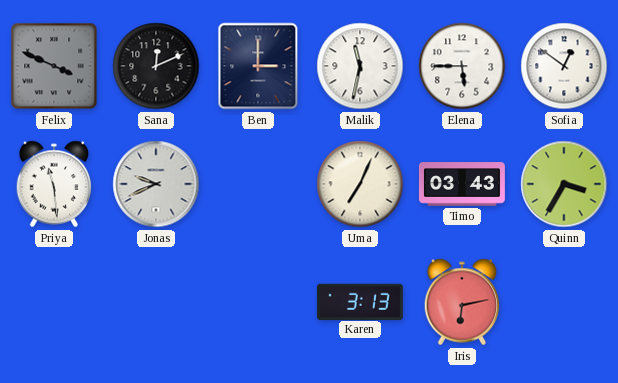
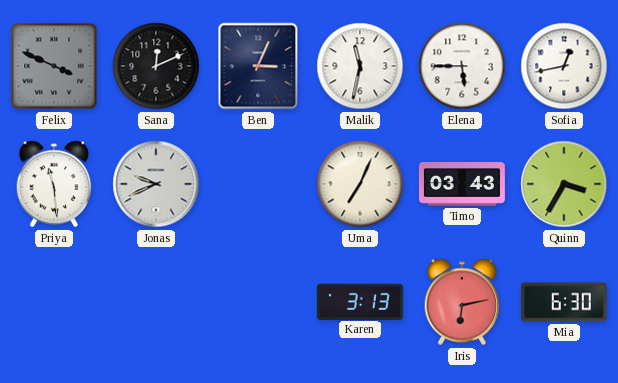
Ben: 3:00 -> 3:04 (258, 66)
Sofia: 12:51 -> 12:43 (564, 66)
Mia: none -> 6:30 (564, 302)
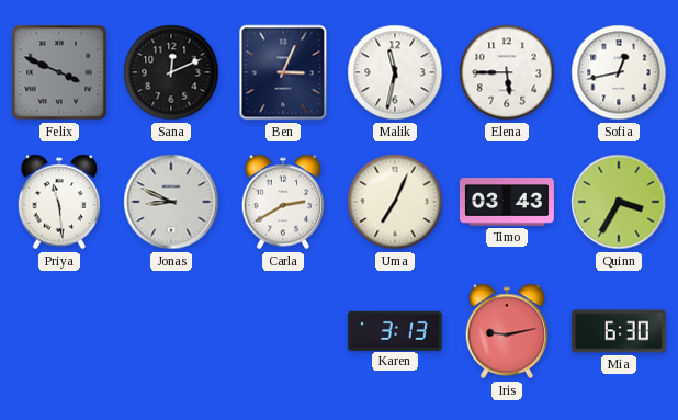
Jonas: 9:41 -> 8:49 (171, 202)
Carla: none -> 2:40 (283, 202)
Iris: 6:13 -> 9:13 (507, 331)
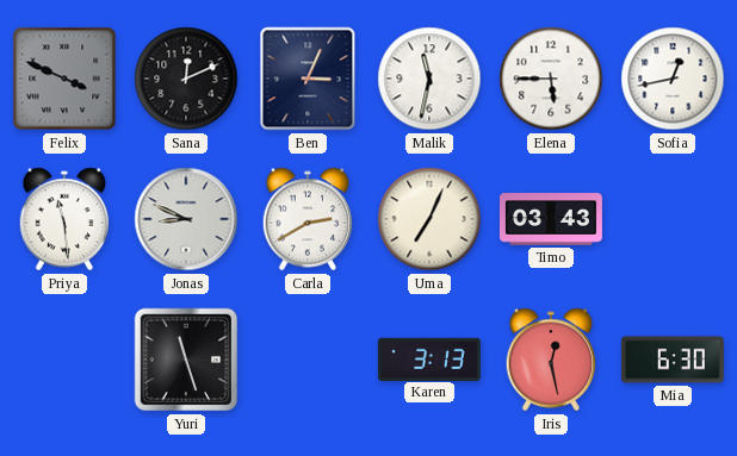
Quinn: 3:35 -> none (619, 202)
Yuri: none -> 11:27 (186, 360)
Iris: 9:13 -> 12:28 (551, 360)
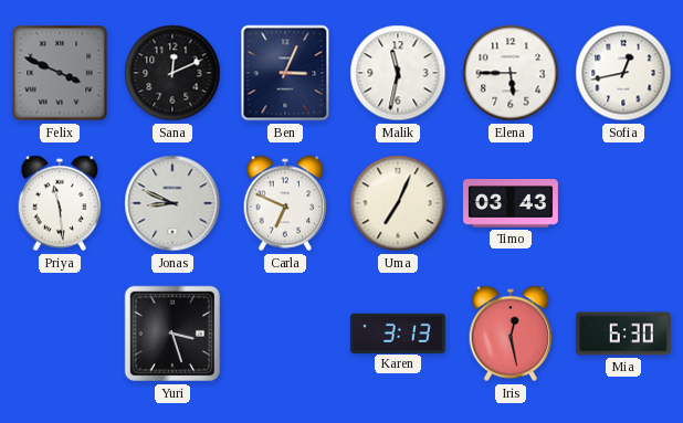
Carla: 2:40 -> 6:49 (285, 203)
Yuri: 11:27 -> 3:27 (172, 334)
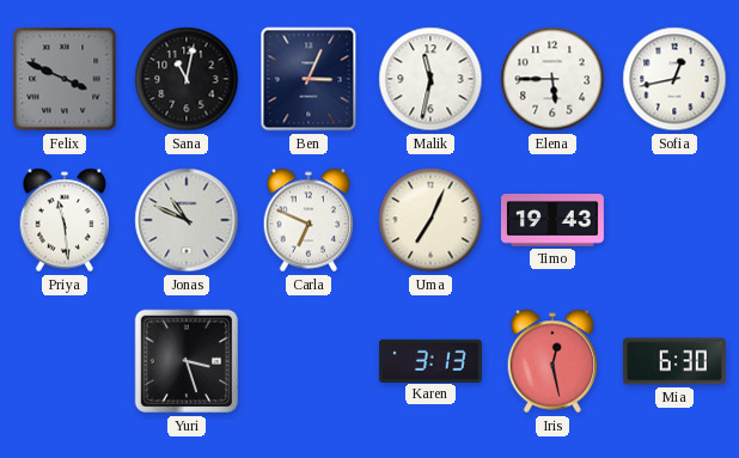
Sana: 12:11 -> 11:02 (187, 79)
Jonas: 8:49 -> 10:49 (187, 220)
Timo: 03:43 -> 19:43 (552, 220)
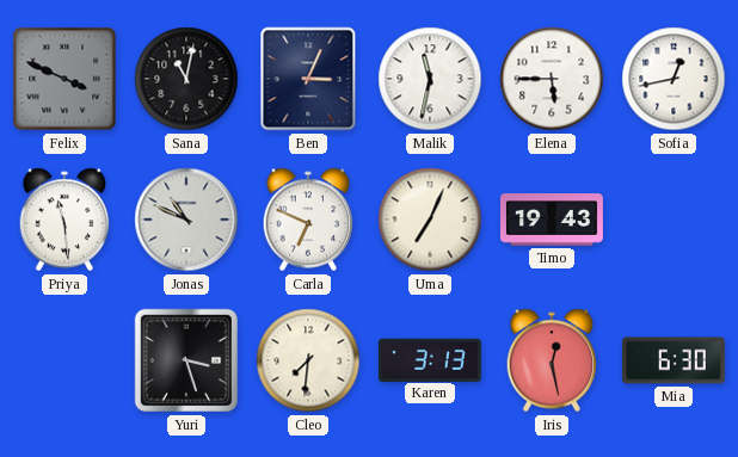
Cleo: none -> 7:31 (308, 360)
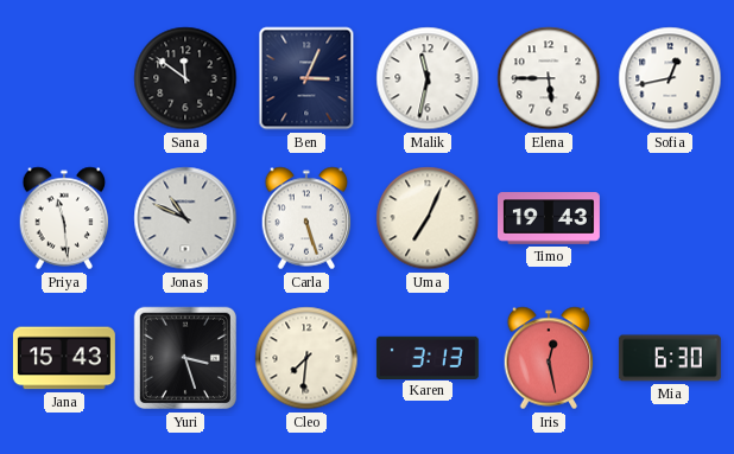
Felix: 3:49 -> none (64, 79)
Sana: 11:02 -> 11:51 (185, 78)
Carla: 6:49 -> 5:27 (306, 218)
Jana: none -> 15:43 (64, 358)
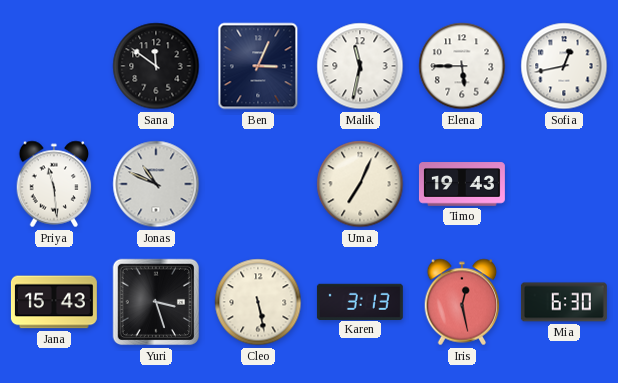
Carla: 5:27 -> none (306, 218)
Cleo: 7:31 -> 5:28 (258, 302)
